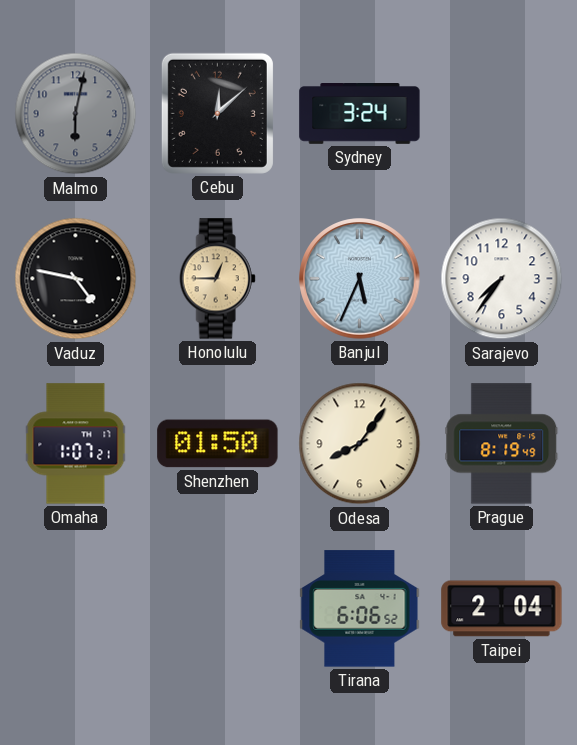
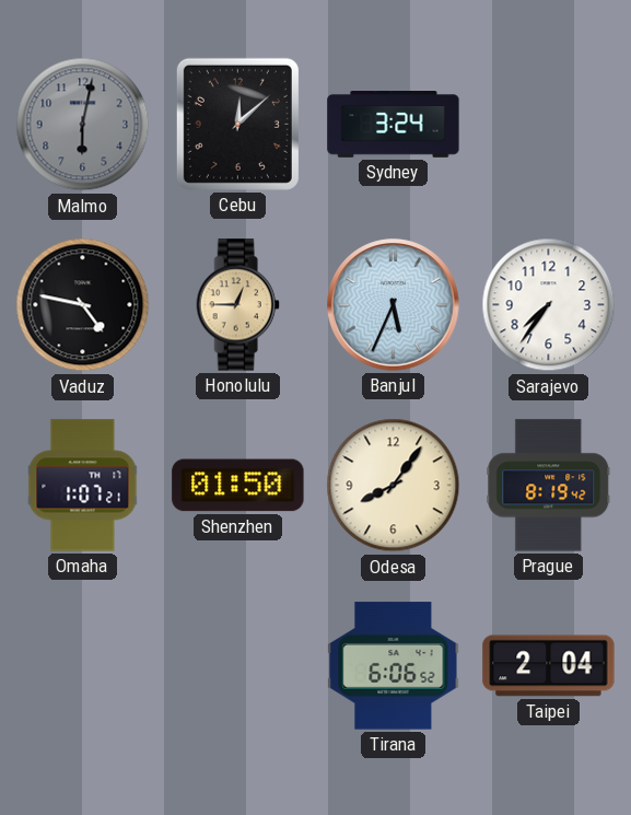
Prague: 8:19:49 -> 8:19:42 (549, 486)
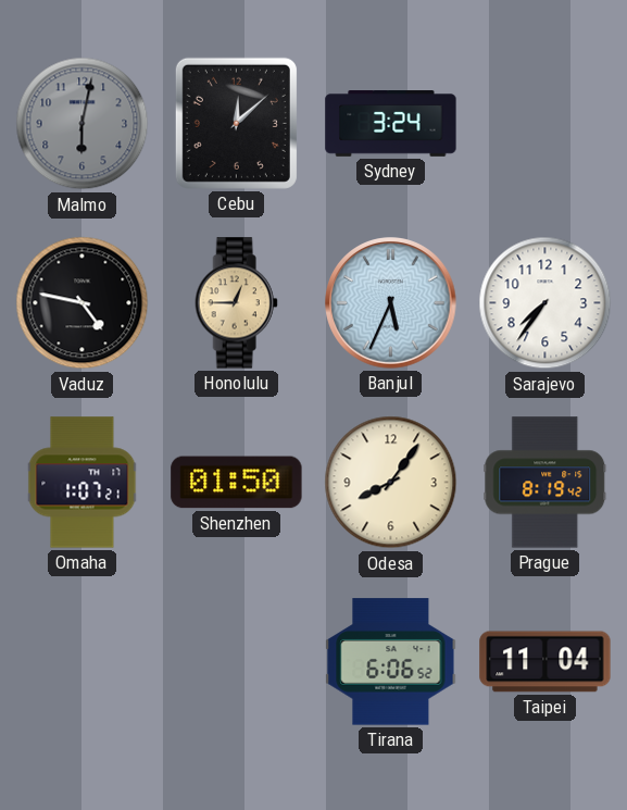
Taipei: 2:04 -> 11:04 (546, 662)
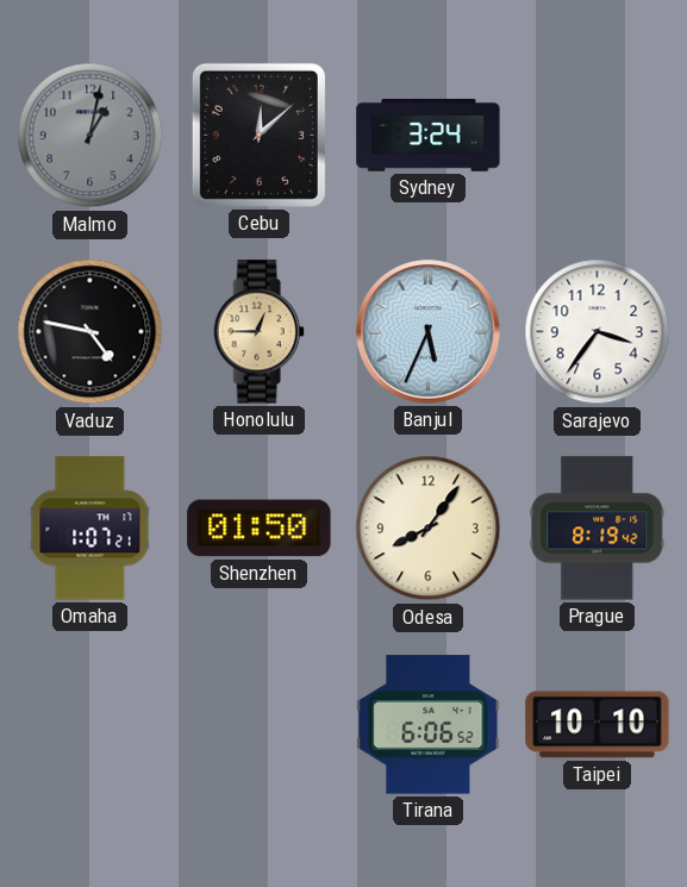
Malmo: 6:02 -> 1:02 (90, 136)
Sarajevo: 7:36 -> 3:36 (598, 332)
Taipei: 11:04 -> 10:10 (598, 725)
